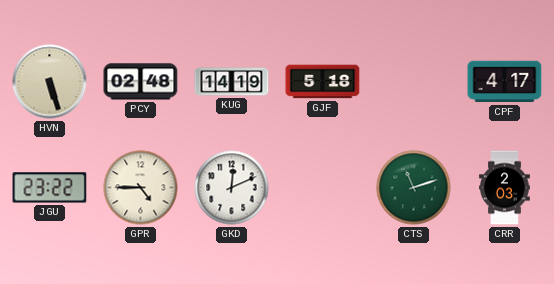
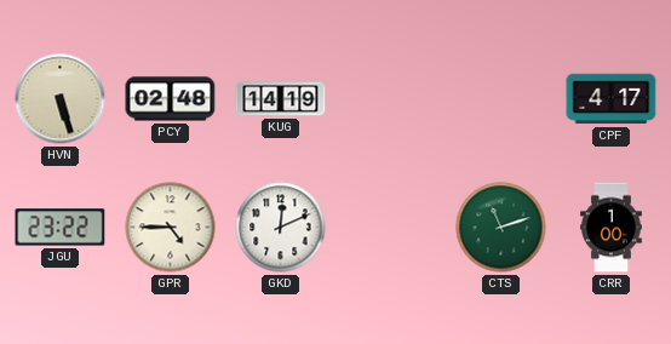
GJF: 5:18 -> none (323, 82)
CRR: 2:03 -> 1:00 (612, 228)
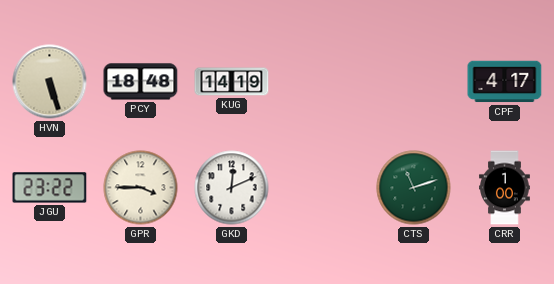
PCY: 02:48 -> 18:48 (141, 82)
GPR: 4:45 -> 3:45 (141, 188)
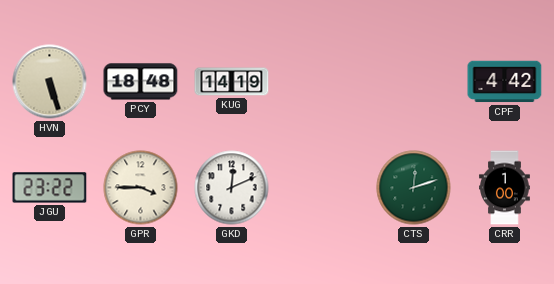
CPF: 4:17 -> 4:42 (505, 82)
CTS: 11:12 -> 12:12 (414, 188)
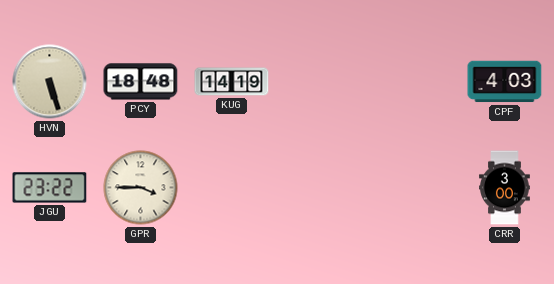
CPF: 4:42 -> 4:03 (505, 82)
GKD: 12:11 -> none (232, 188)
CTS: 12:12 -> none (414, 188)
CRR: 1:00 -> 3:00 (505, 188)
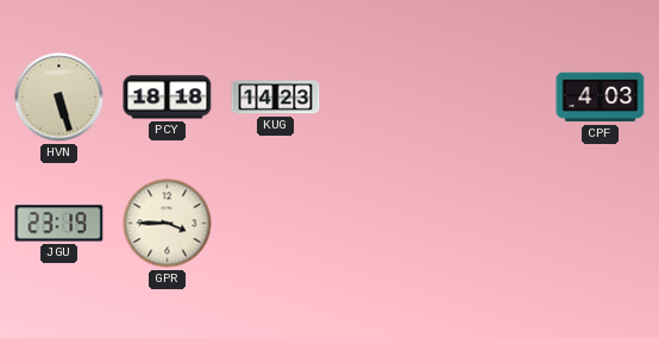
PCY: 18:48 -> 18:18 (168, 98)
KUG: 14:19 -> 14:23 (276, 98)
JGU: 23:22 -> 23:19 (59, 224)
CRR: 3:00 -> none (505, 188)
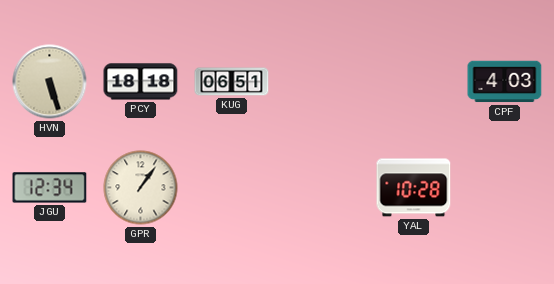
KUG: 14:23 -> 06:51 (232, 82)
JGU: 23:19 -> 12:34 (50, 188)
GPR: 3:45 -> 1:06 (141, 188)
YAL: none -> 10:28 (414, 188)
